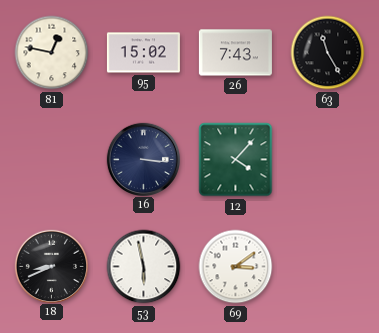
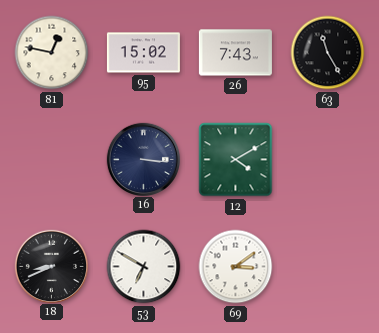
12: 4:07 -> 4:10 (236, 160)
53: 5:58 -> 6:50 (144, 267)
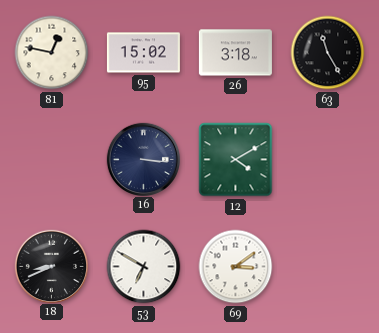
26: 7:43 -> 3:18 (235, 53)
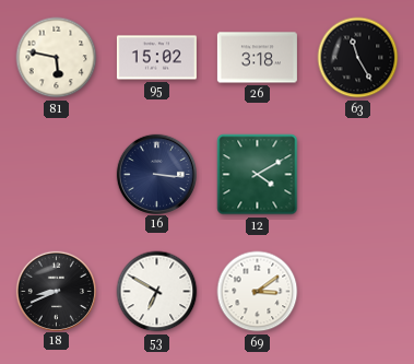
81: 12:47 -> 5:47 (57, 58)
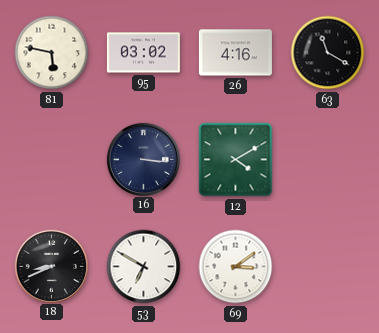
95: 15:02 -> 03:02 (143, 53)
26: 3:18 -> 4:16 (235, 53)
63: 11:25 -> 11:20 (328, 53)
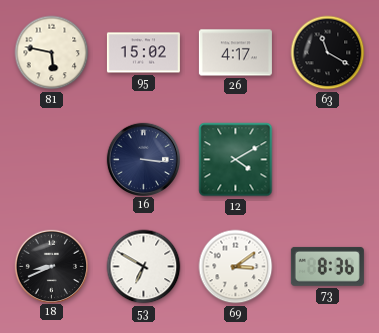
95: 03:02 -> 15:02 (143, 53)
26: 4:16 -> 4:17 (235, 53)
73: none -> 8:36 (327, 266)
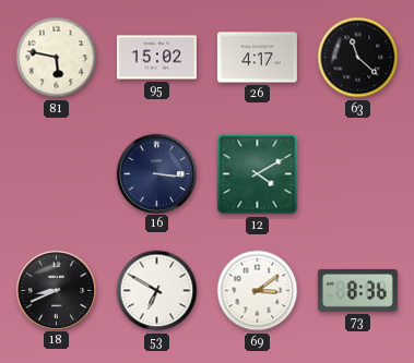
63: 11:20 -> 11:22 (358, 58)
